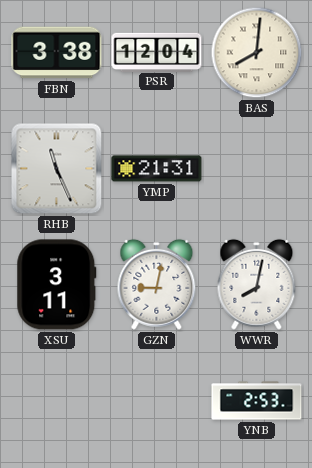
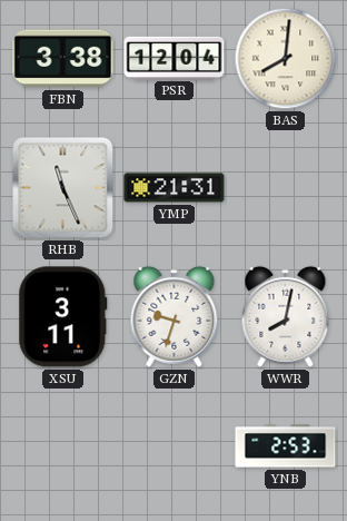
GZN: 9:02 -> 9:33 (175, 316)
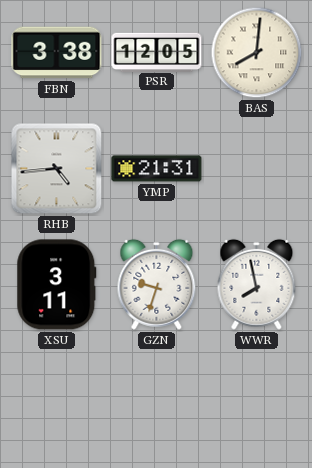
PSR: 12:04 -> 12:05 (157, 52)
RHB: 11:26 -> 4:44 (57, 169)
WWR: 8:02 -> 7:58 (257, 284)
YNB: 2:53 -> none (286, 446)
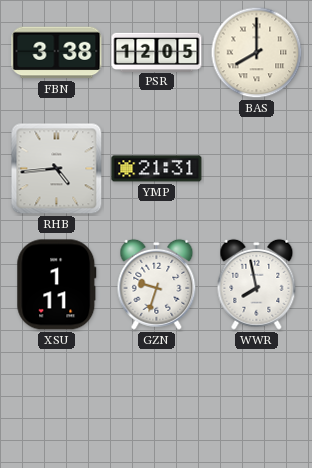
BAS: 8:01 -> 8:00 (257, 53)
XSU: 3:11 -> 1:11 (57, 285)
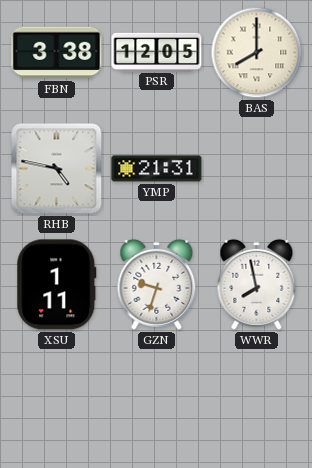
RHB: 4:44 -> 4:47 (57, 169)
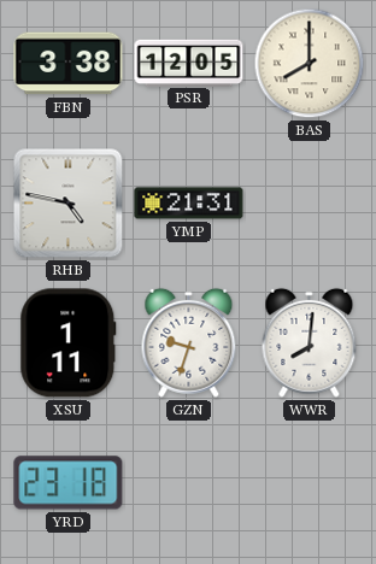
WWR: 7:58 -> 8:01 (310, 342)
YRD: none -> 23:18 (69, 483)
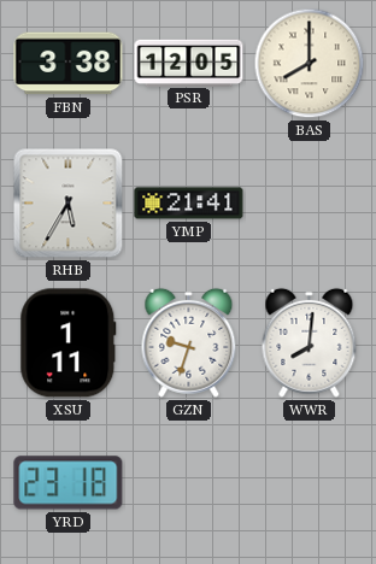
RHB: 4:47 -> 5:35 (69, 204)
YMP: 21:31 -> 21:41 (189, 204)
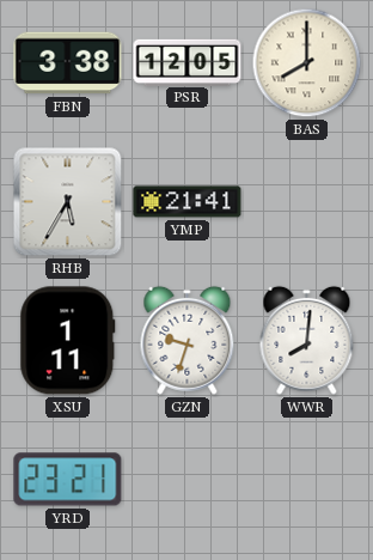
YRD: 23:18 -> 23:21 (68, 480)
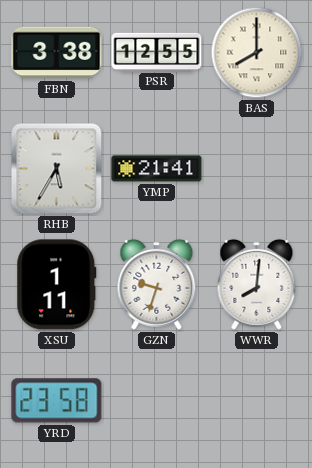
PSR: 12:05 -> 12:55 (157, 52)
YRD: 23:21 -> 23:58 (57, 401)
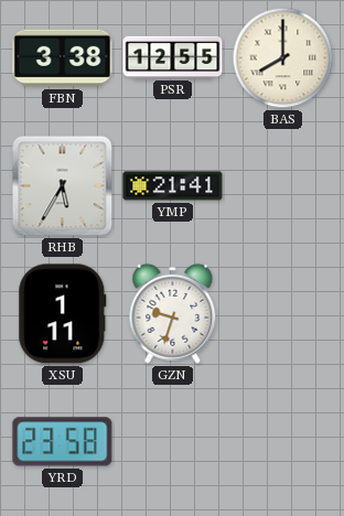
WWR: 8:01 -> none (257, 284)
